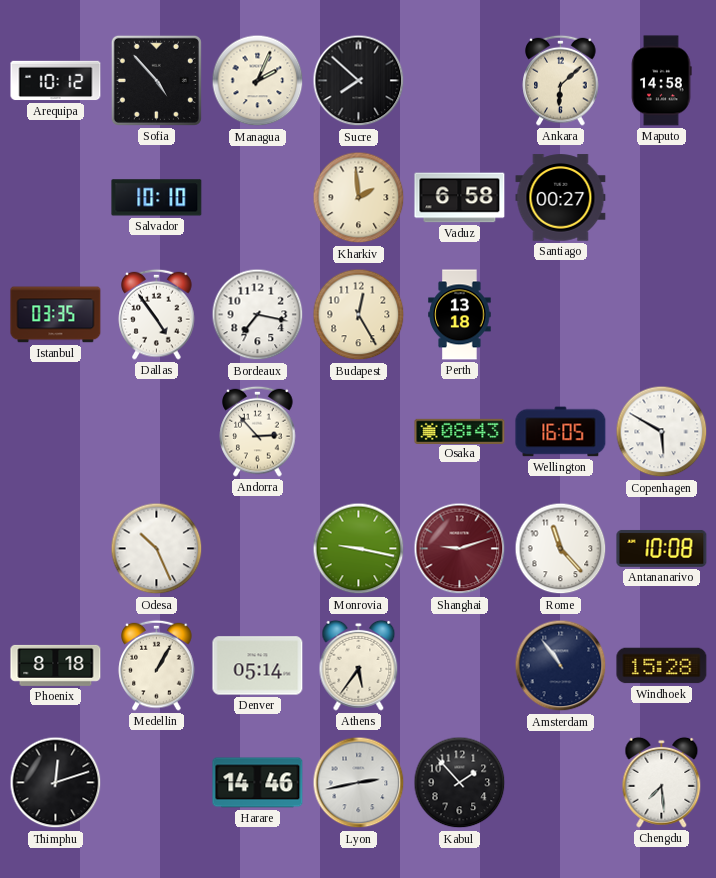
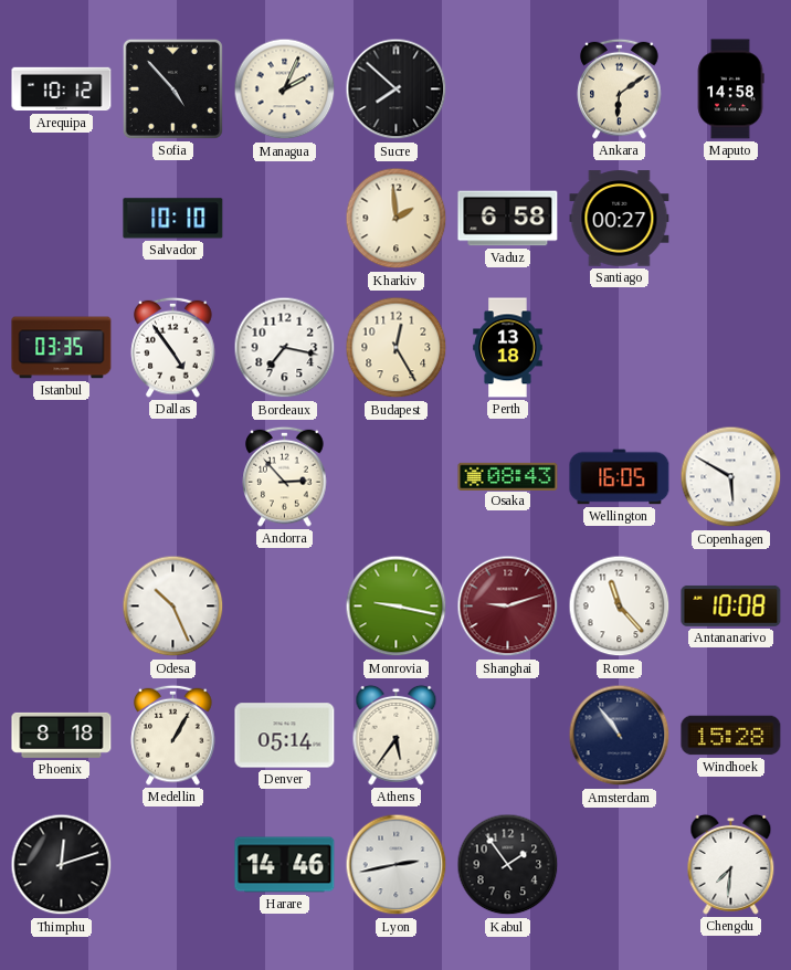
Ankara: 6:08 -> 6:09 (620, 88)
Kabul: 1:53 -> 1:54 (508, 865)
Chengdu: 7:29 -> 7:31 (731, 864)
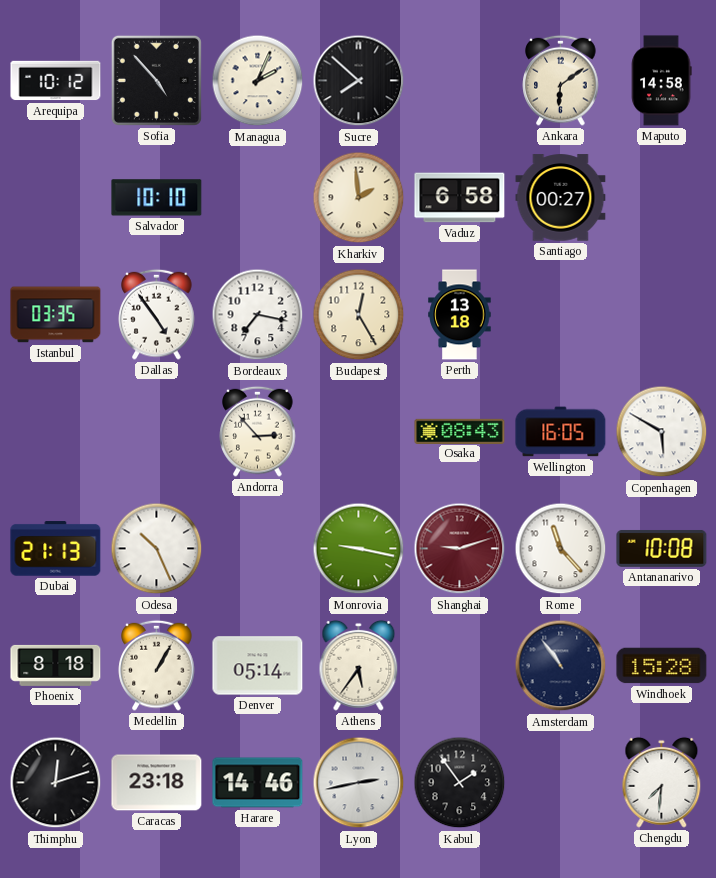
Dubai: none -> 21:13 (56, 549)
Caracas: none -> 23:18 (157, 783)
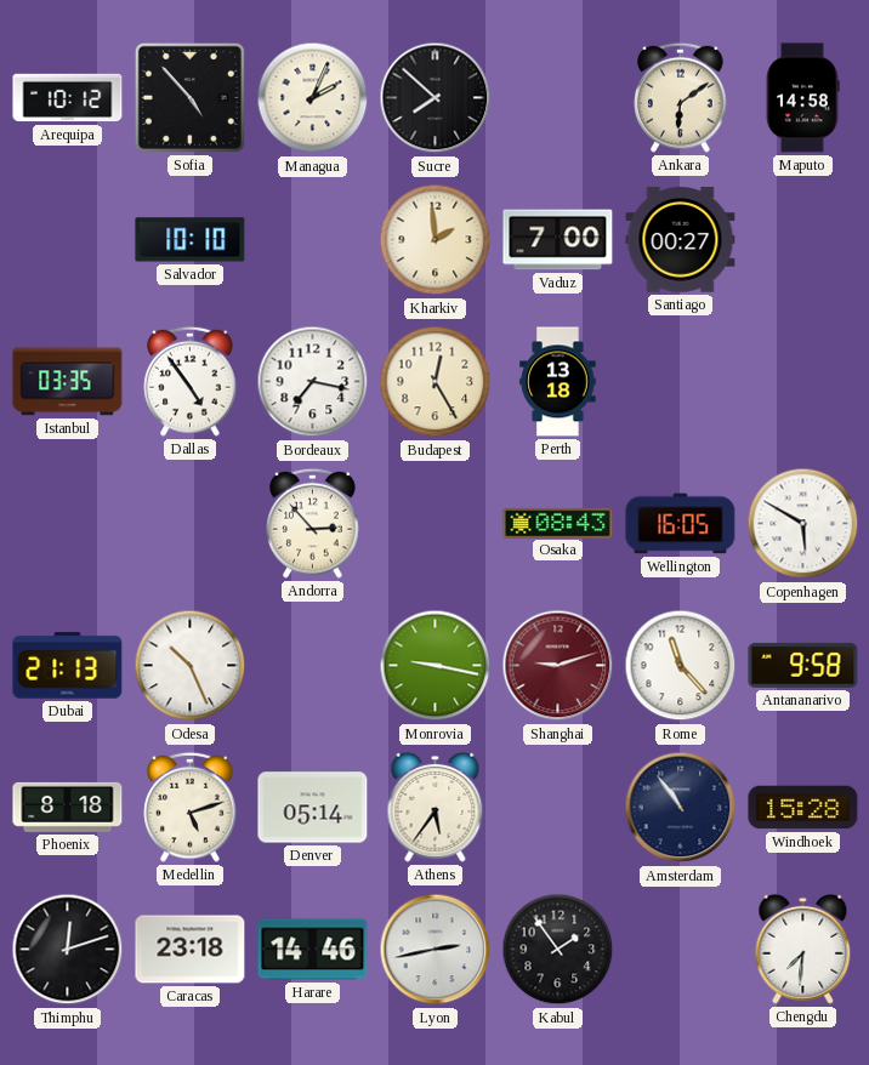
Vaduz: 6:58 -> 7:00 (558, 240)
Antananarivo: 10:08 -> 9:58 (803, 665)
Medellin: 1:05 -> 5:12 (191, 807)
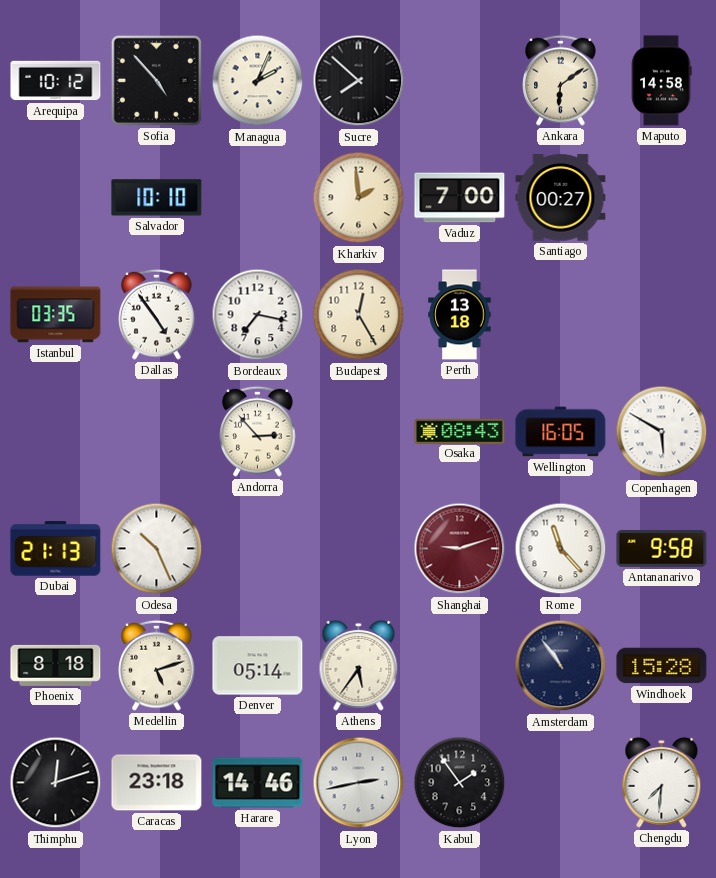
Monrovia: 9:17 -> none (436, 666)
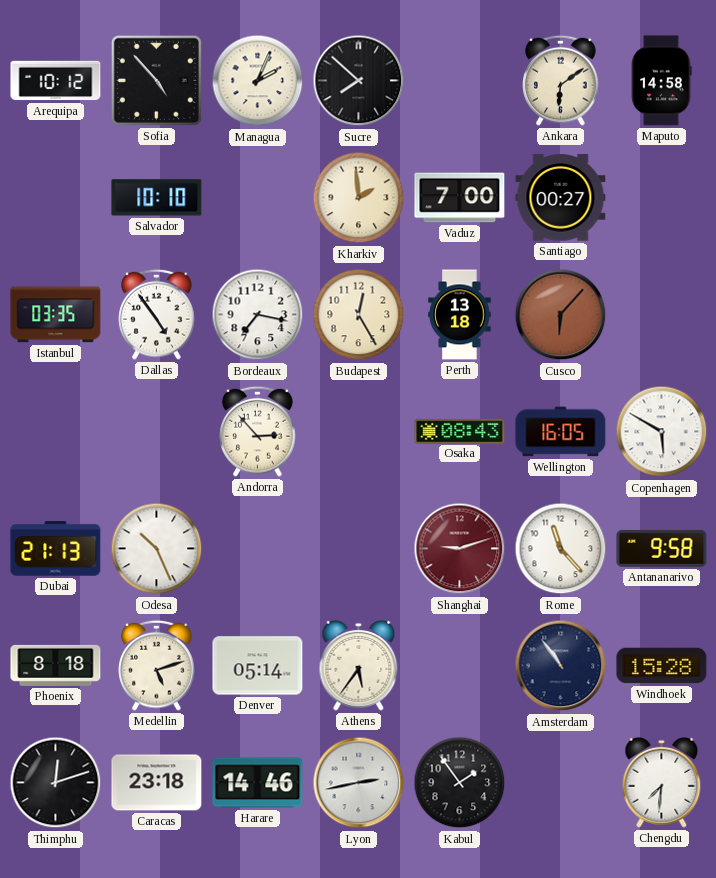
Cusco: none -> 6:07 (561, 315)
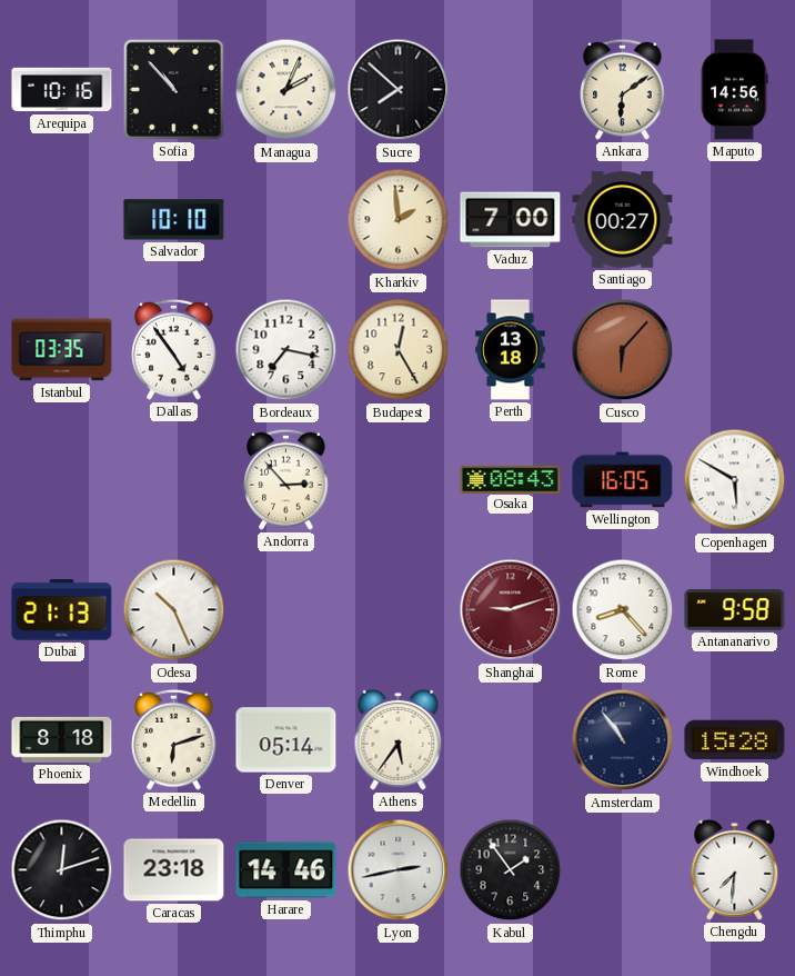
Arequipa: 10:12 -> 10:16 (62, 90)
Sofia: 4:53 -> 10:53 (173, 89)
Maputo: 14:58 -> 14:56 (734, 90)
Rome: 11:23 -> 8:23 (623, 610)
Medellin: 5:12 -> 6:12 (174, 739)
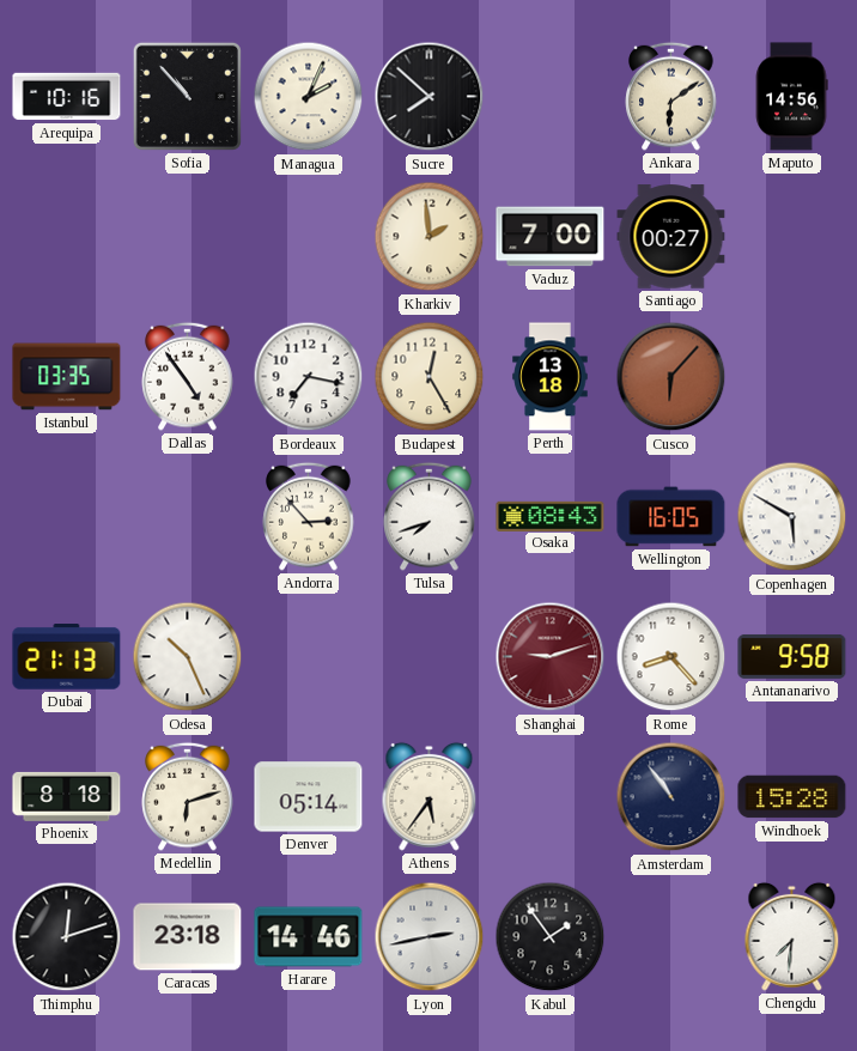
Salvador: 10:10 -> none (174, 220)
Tulsa: none -> 7:42 (430, 516)
